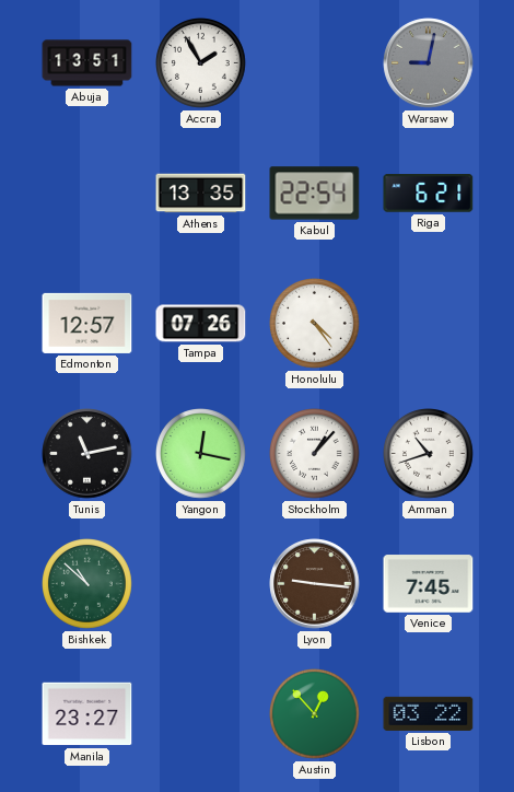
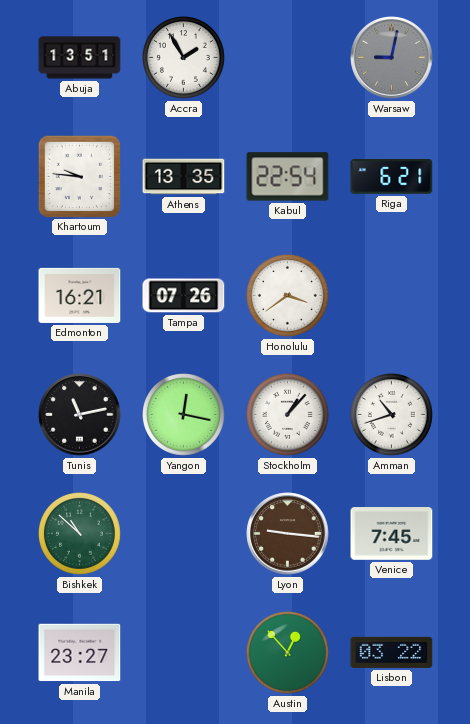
Khartoum: none -> 9:46 (79, 176)
Edmonton: 12:57 -> 16:21 (80, 295)
Honolulu: 4:24 -> 3:39 (288, 296)
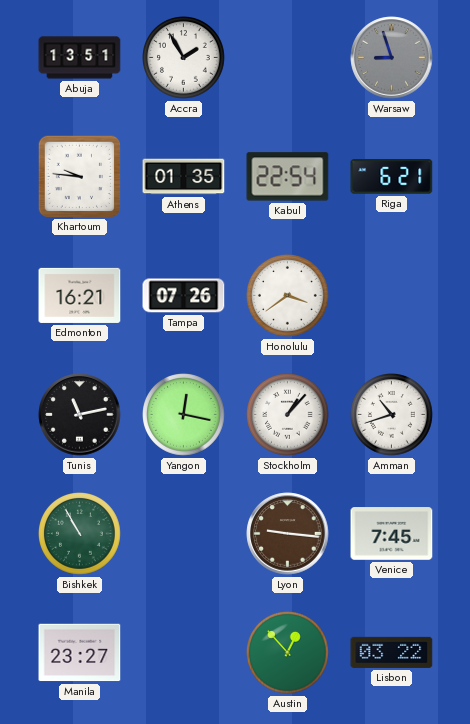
Warsaw: 9:02 -> 8:57 (392, 58)
Athens: 13:35 -> 01:35 (184, 177)
Bishkek: 10:52 -> 10:55 (80, 534)
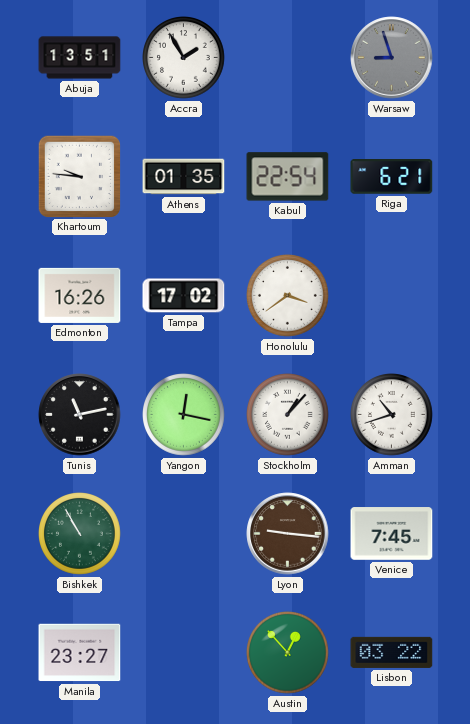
Edmonton: 16:21 -> 16:26 (80, 295)
Tampa: 07:26 -> 17:02 (184, 296)
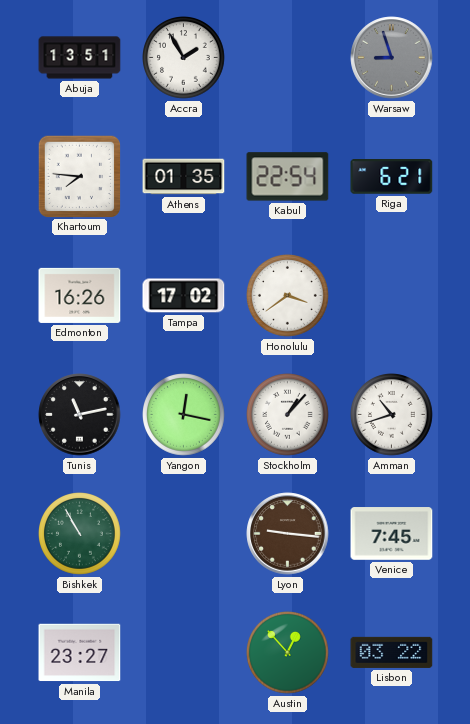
Khartoum: 9:46 -> 7:46 (79, 176)
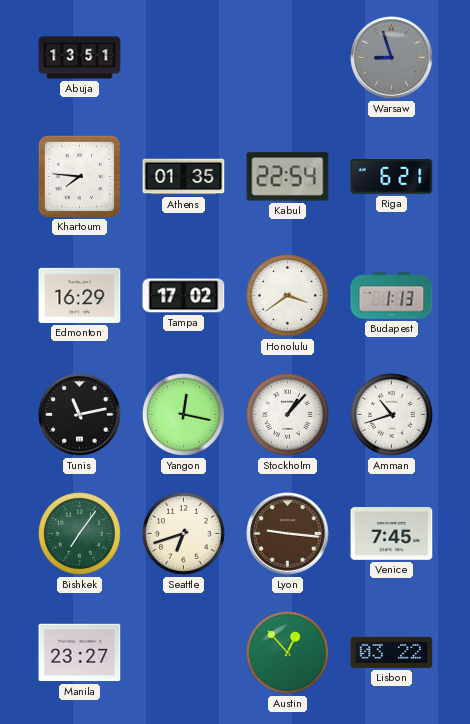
Accra: 1:55 -> none (184, 58)
Edmonton: 16:26 -> 16:29 (80, 295)
Budapest: none -> 1:13 (392, 296)
Bishkek: 10:55 -> 7:06 (80, 534)
Seattle: none -> 6:42 (184, 534)
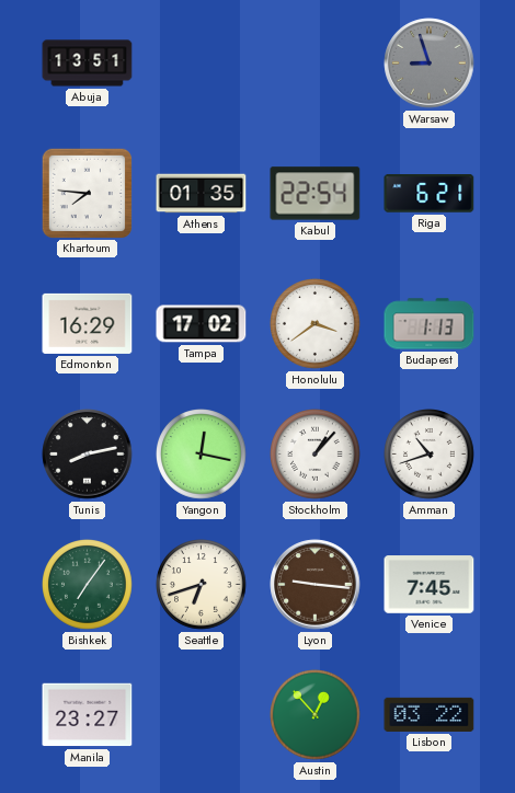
Tunis: 11:13 -> 8:13 (88, 455)
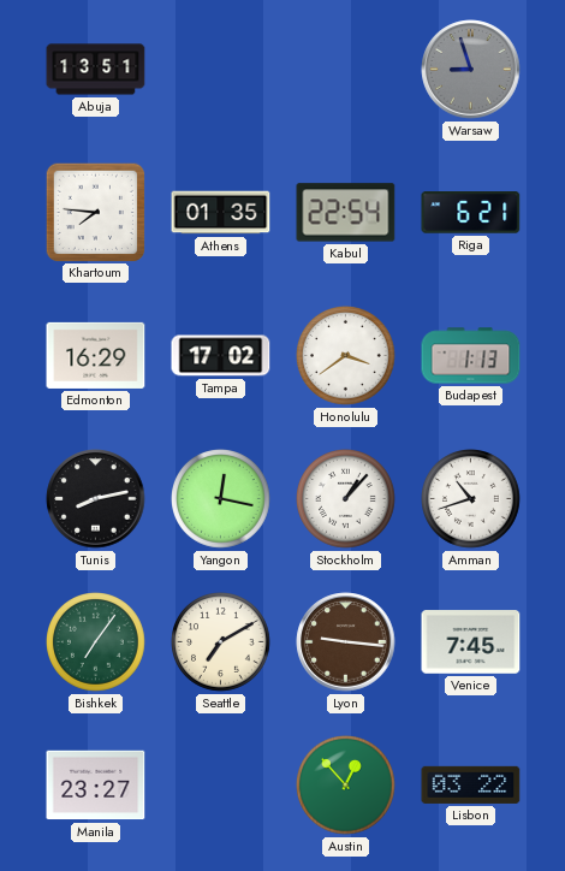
Seattle: 6:42 -> 7:10 (221, 642)
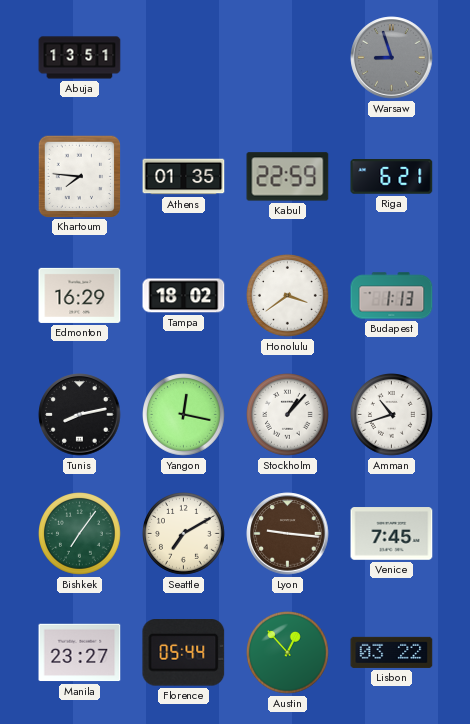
Kabul: 22:54 -> 22:59 (288, 177)
Tampa: 17:02 -> 18:02 (184, 296)
Florence: none -> 05:44 (184, 653)
